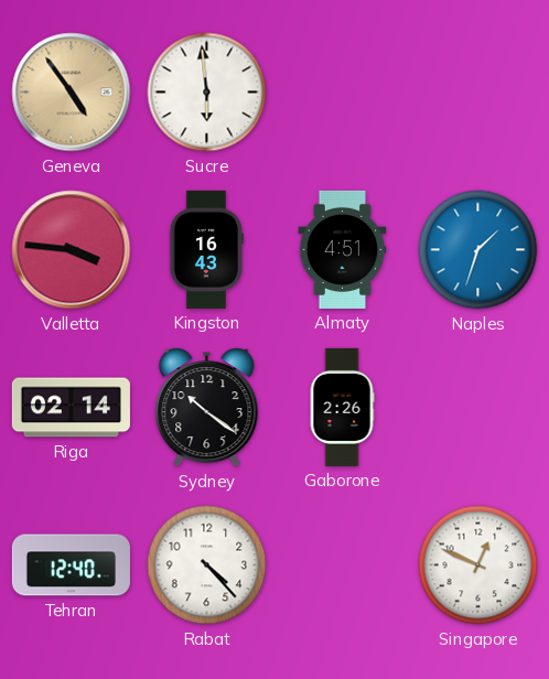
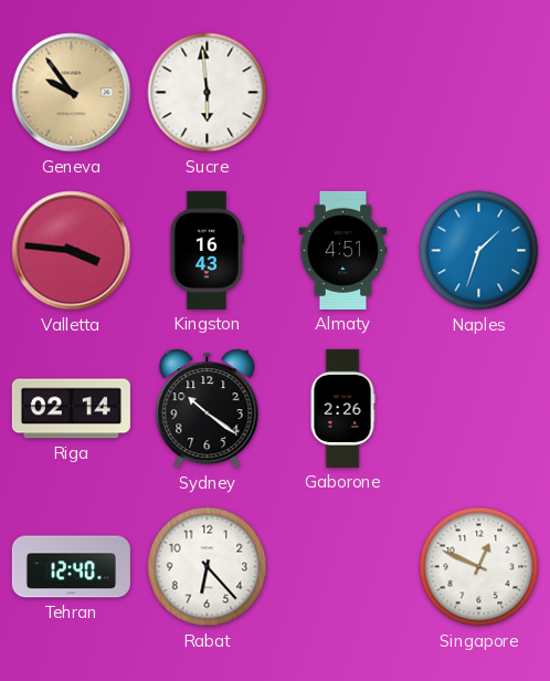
Geneva: 4:54 -> 9:54 (72, 93)
Rabat: 4:23 -> 6:23 (208, 567)
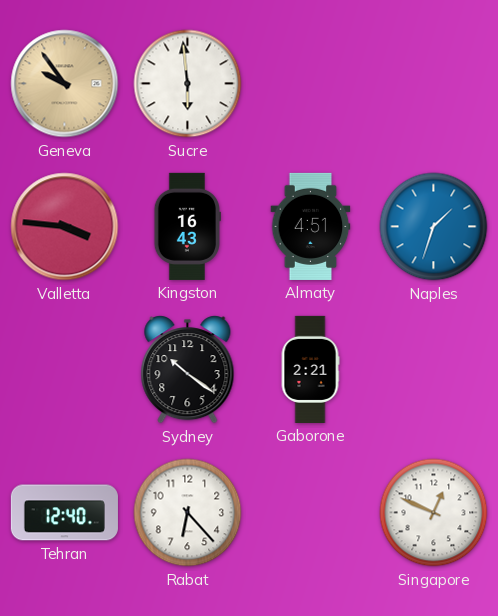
Riga: 02:14 -> none (71, 409)
Gaborone: 2:26 -> 2:21 (310, 369)
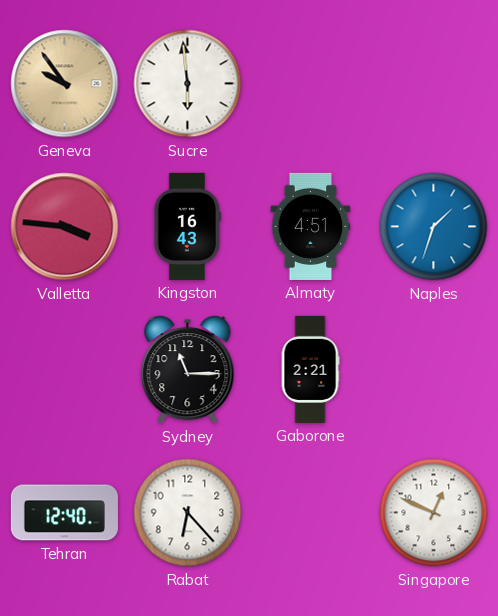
Sydney: 10:21 -> 11:15 (188, 370)
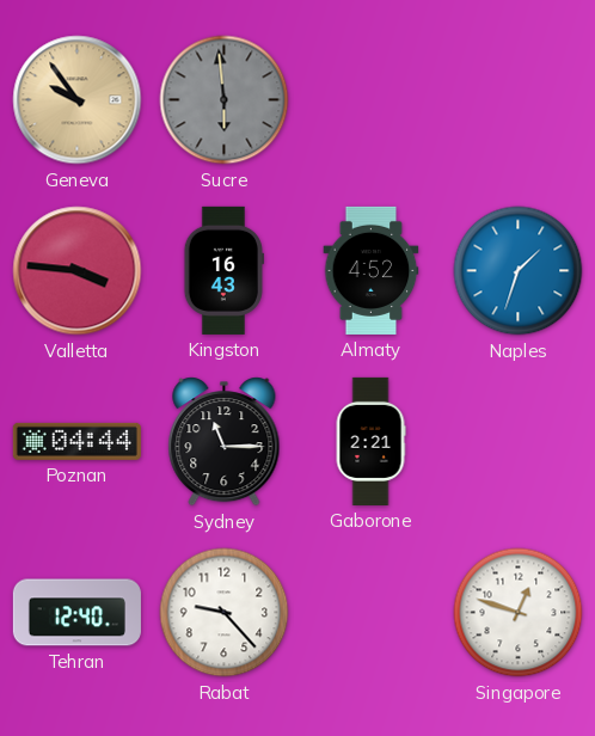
Sucre dial: white -> grey (225, 100)
Almaty: 4:51 -> 4:52 (372, 270)
Poznan: none -> 04:44 (76, 441)
Rabat: 6:23 -> 9:23 (225, 613)
Singapore: 12:49 -> 12:48 (519, 613)
